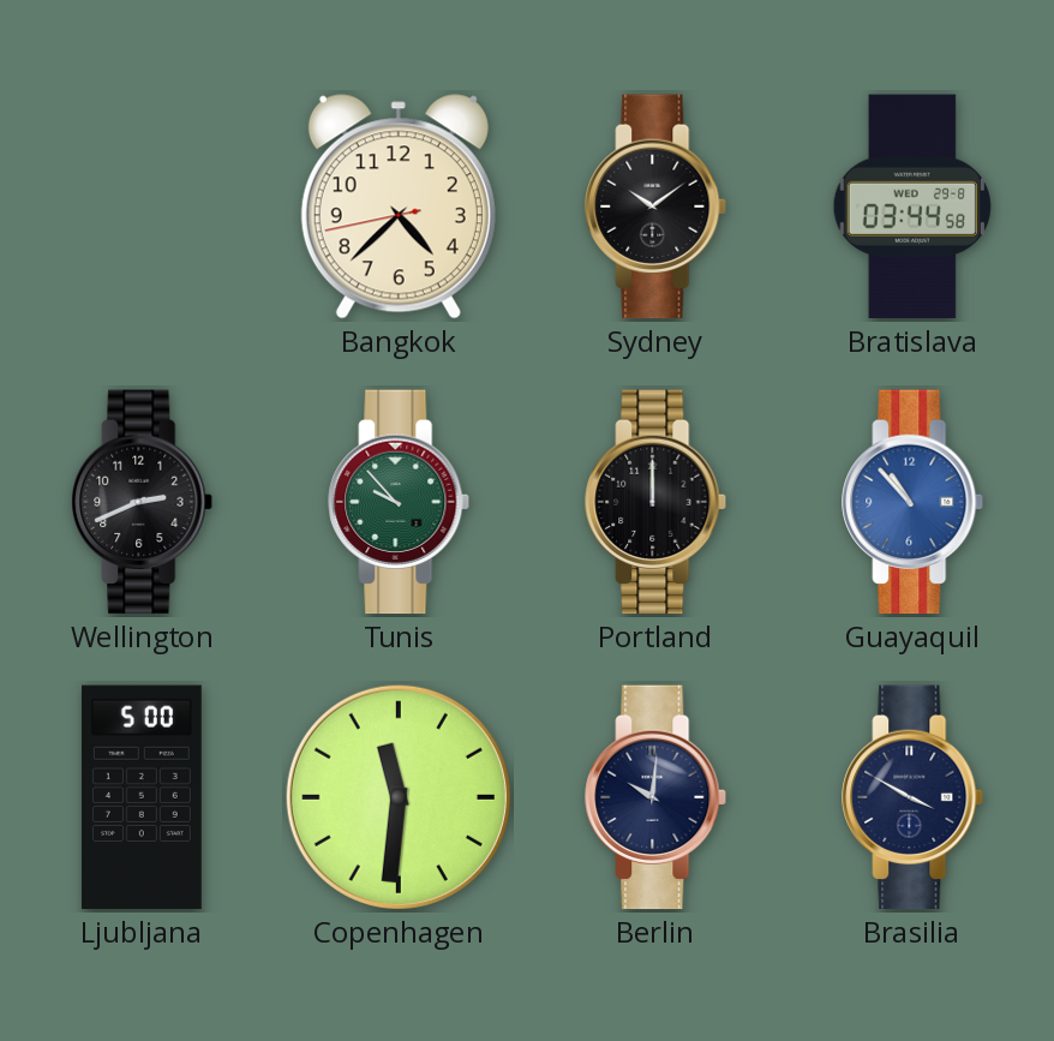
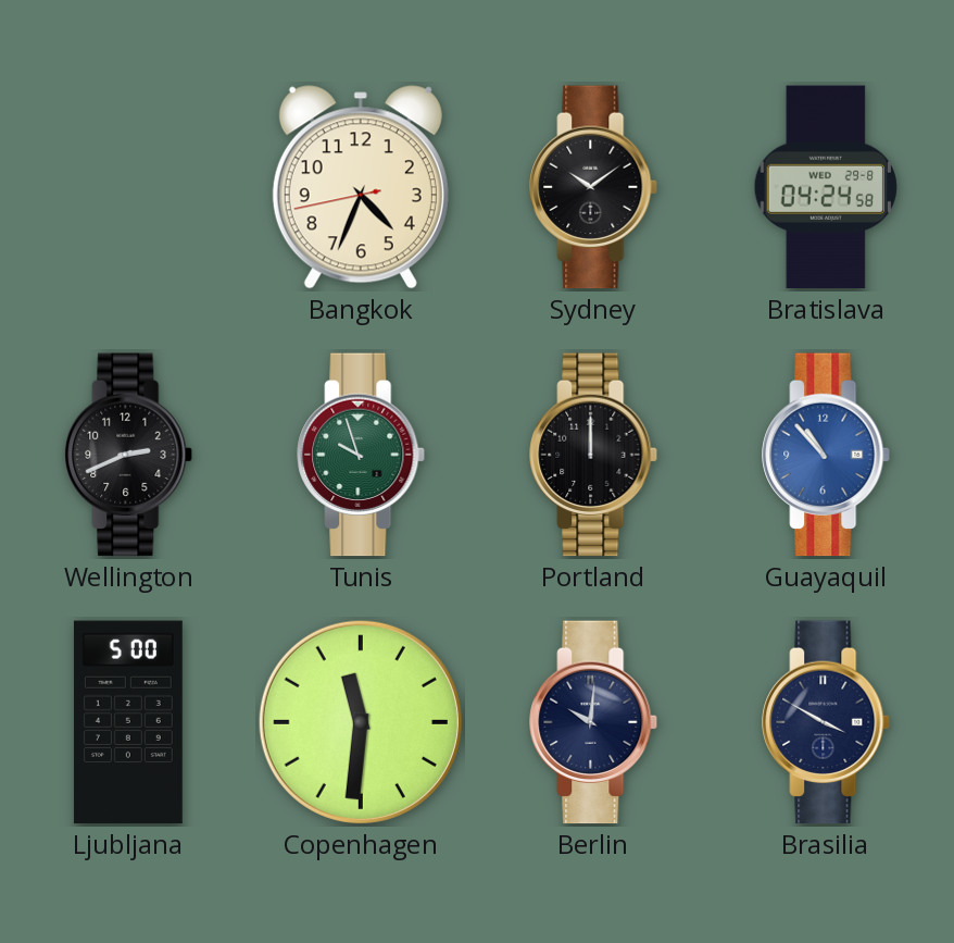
Bangkok: 4:37 -> 4:33 (361, 187)
Bratislava: 03:44 -> 04:24 (826, 187)
Tunis: 9:53 -> 9:57 (362, 455)
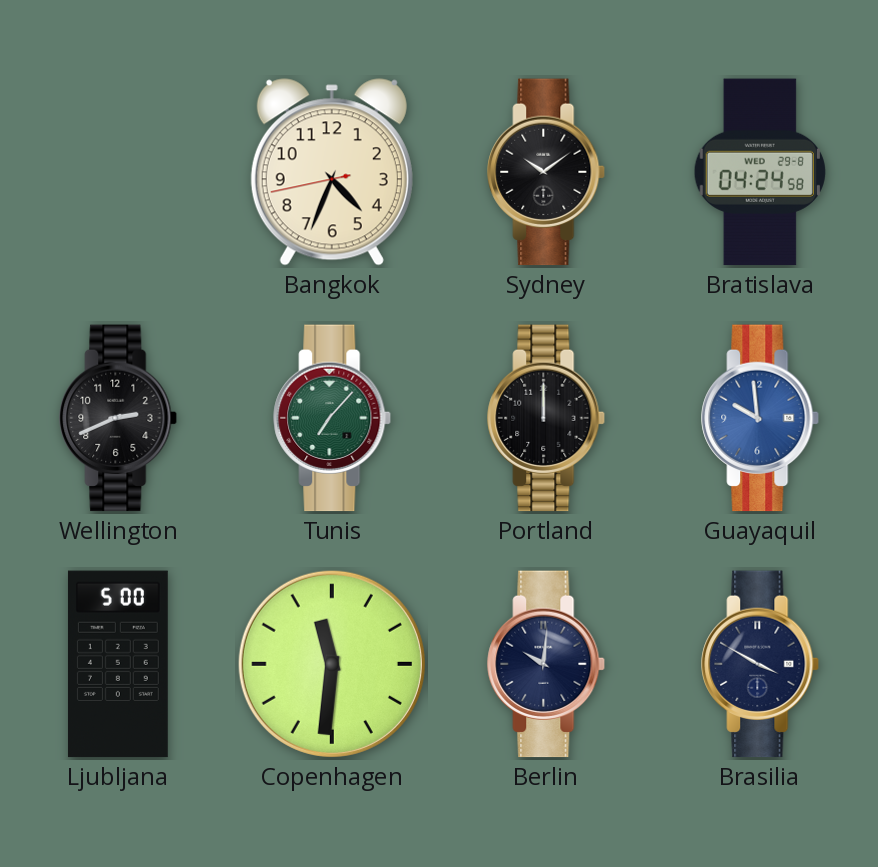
Tunis: 9:57 -> 7:07 (333, 418)
Guayaquil: 10:53 -> 9:59 (761, 418)
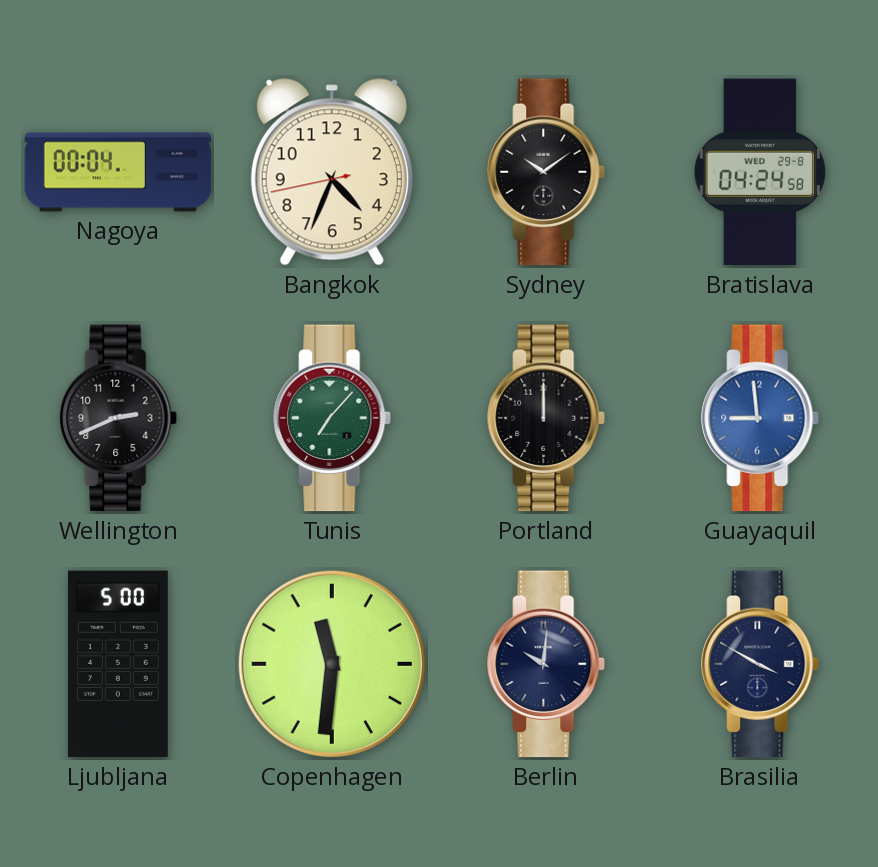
Nagoya: none -> 00:04 (118, 172)
Guayaquil: 9:59 -> 8:59 (761, 418)
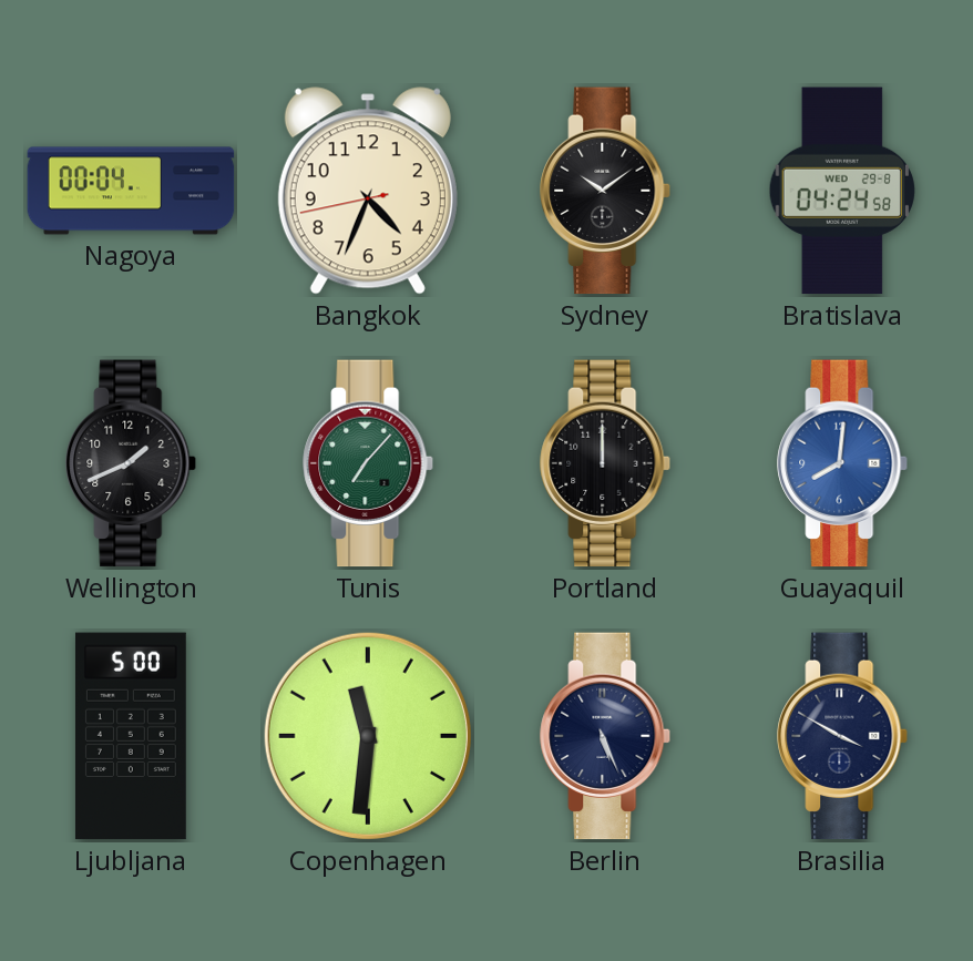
Wellington: 2:41 -> 1:41 (132, 463)
Guayaquil: 8:59 -> 8:01 (843, 463)
Berlin: 10:01 -> 5:26 (606, 736)
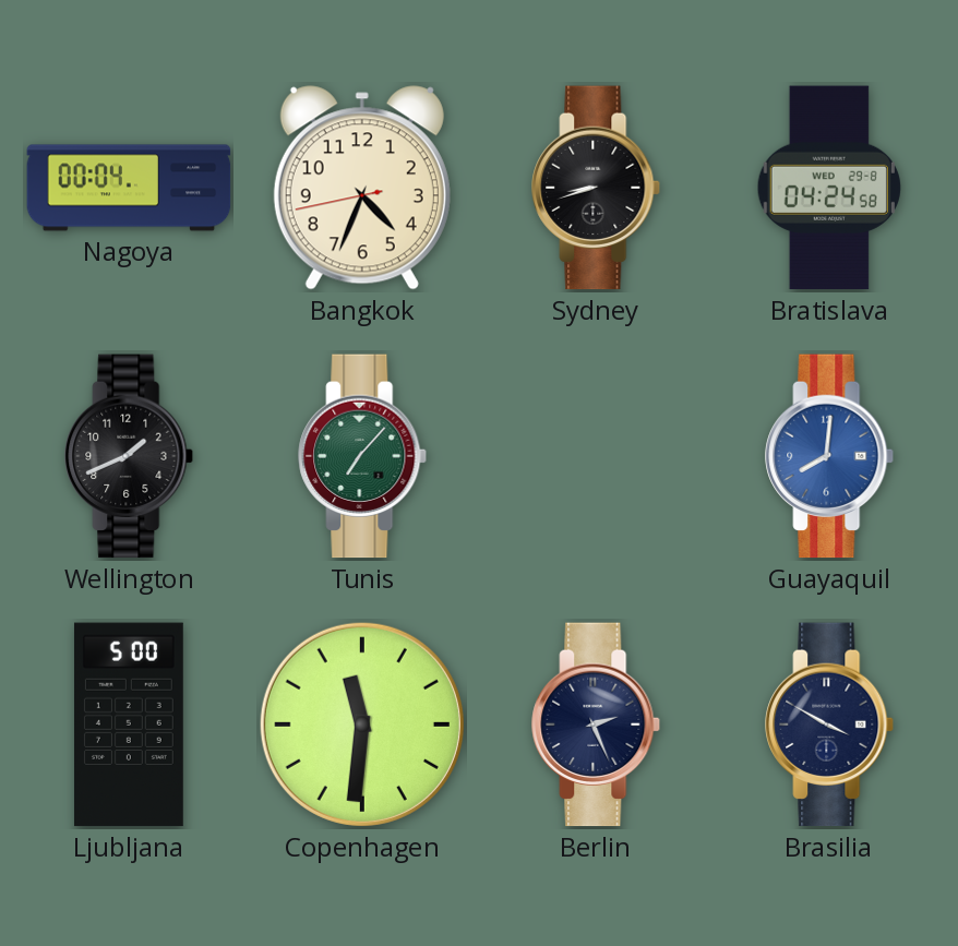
Sydney: 10:09 -> 8:42 (597, 188)
Portland: 12:00 -> none (606, 463)
Berlin: 5:26 -> 2:26 (597, 725)
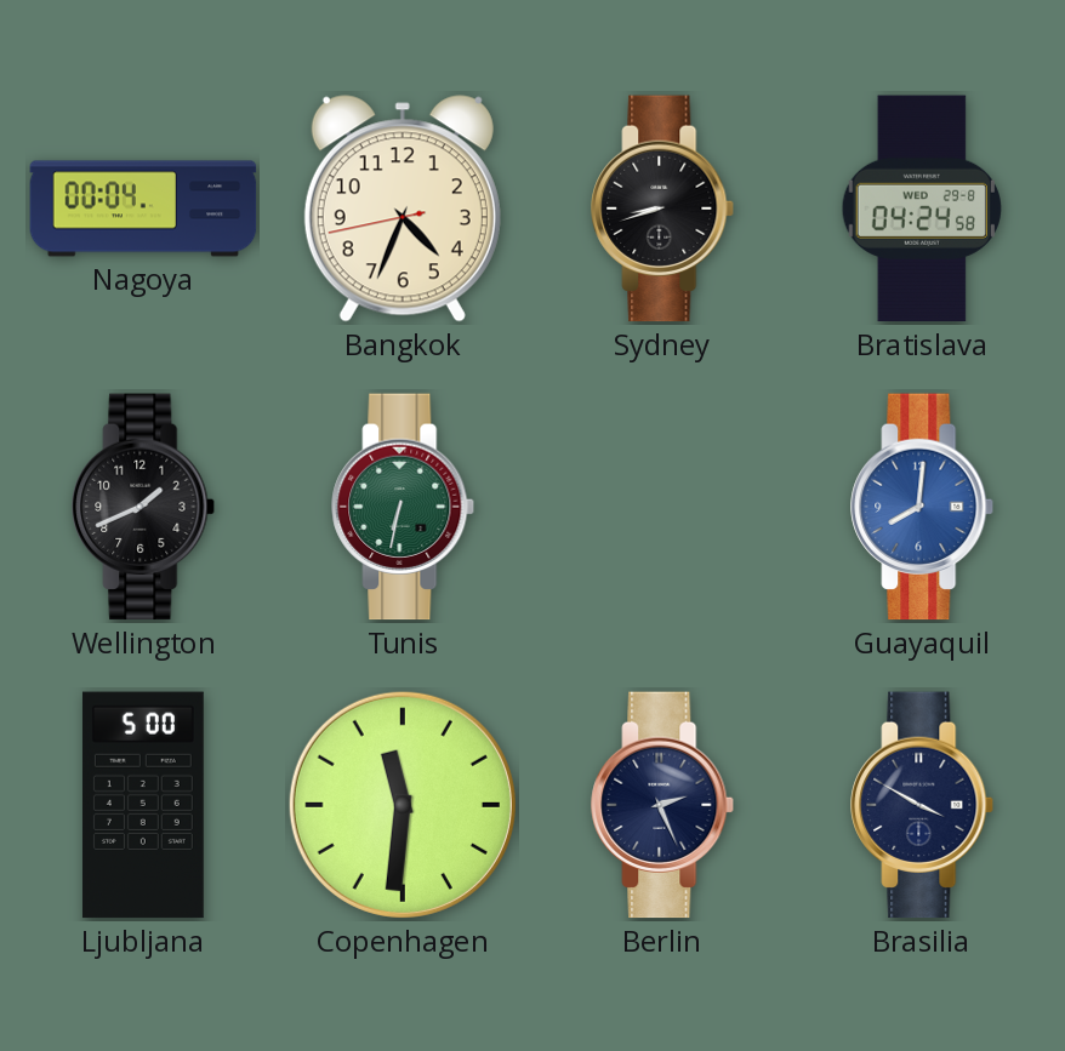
Tunis: 7:07 -> 6:32 (404, 507)
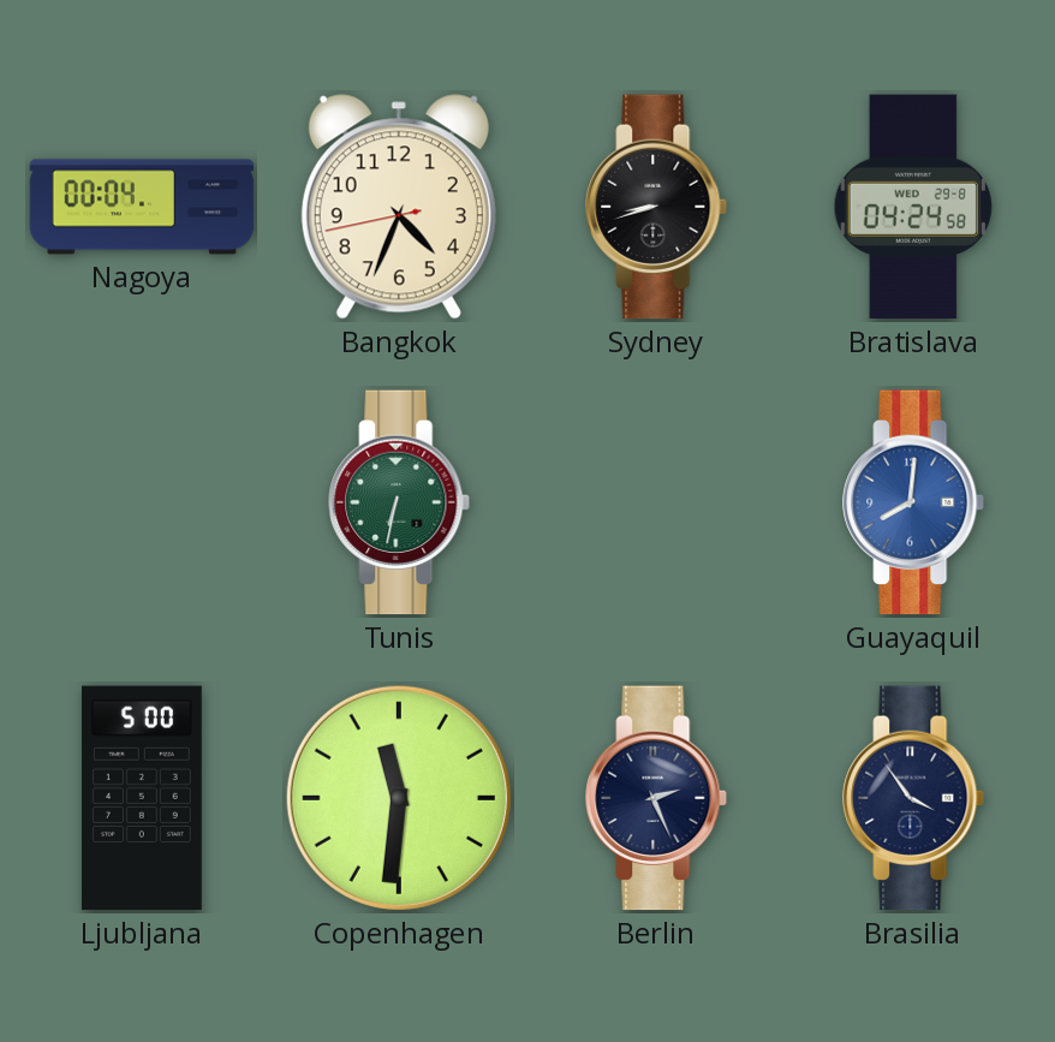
Wellington: 1:41 -> none (144, 507)
Brasilia: 3:50 -> 3:54 (914, 798)
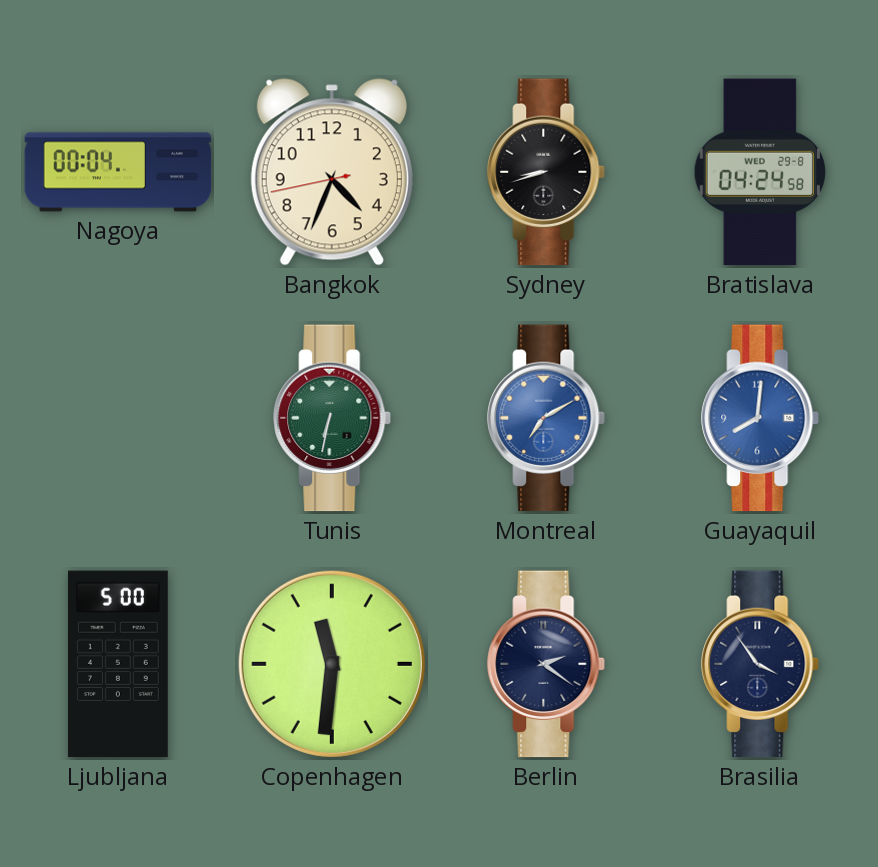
Montreal: none -> 7:10 (547, 418)
Berlin: 2:26 -> 2:21 (547, 664)
